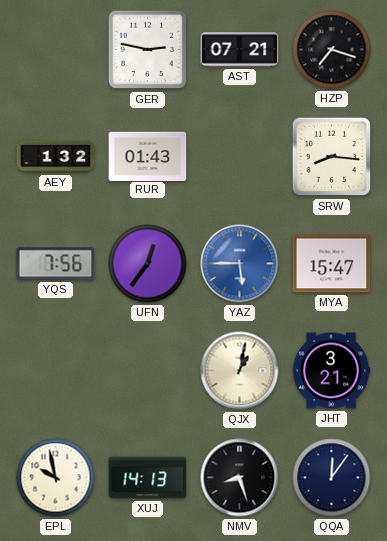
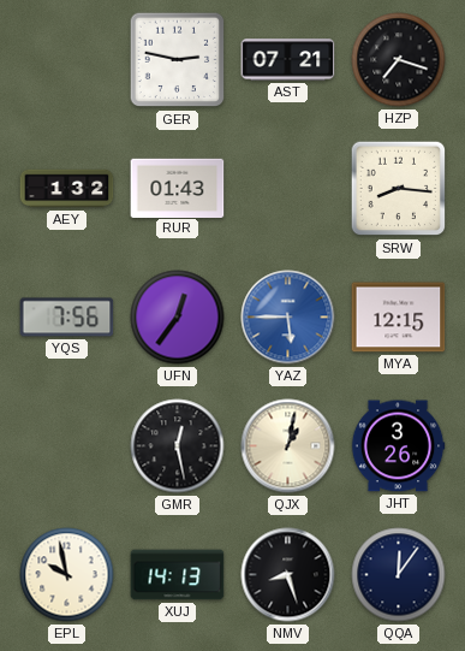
MYA: 15:47 -> 12:15 (399, 318)
GMR: none -> 12:28 (178, 446)
JHT: 3:21 -> 3:26 (398, 446)
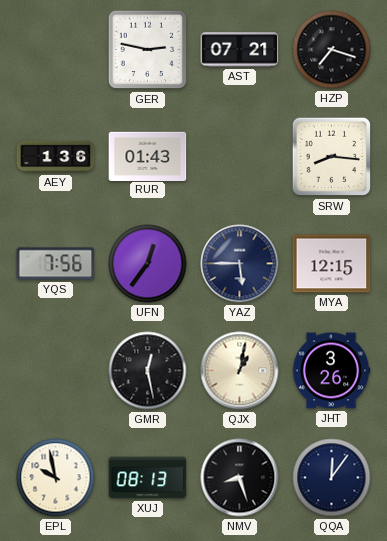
AEY: 1:32 -> 1:36 (56, 157)
YAZ dial: blue -> navy (240, 264)
XUJ: 14:13 -> 08:13 (148, 478)
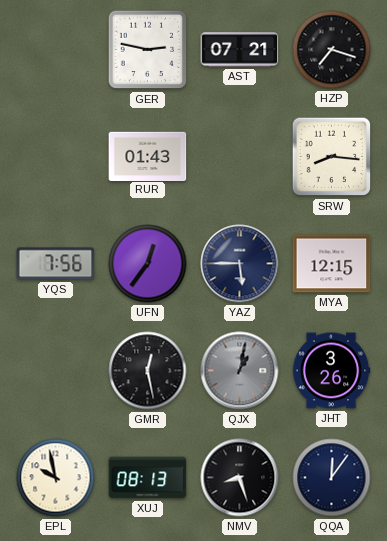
AEY: 1:36 -> none (56, 157)
QJX dial: cream -> grey (240, 371)
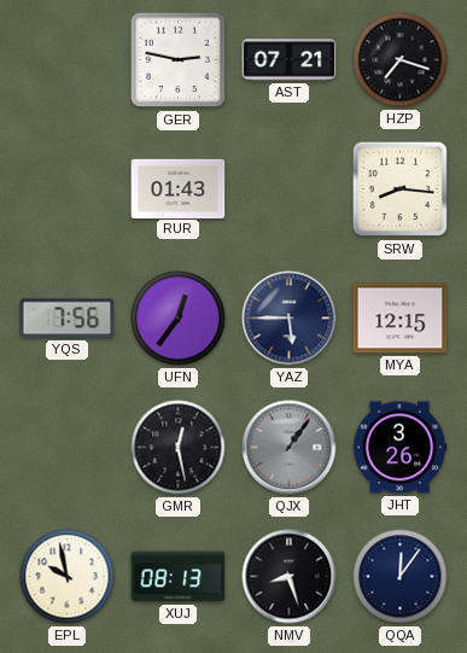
QJX: 1:02 -> 1:06 (290, 448)
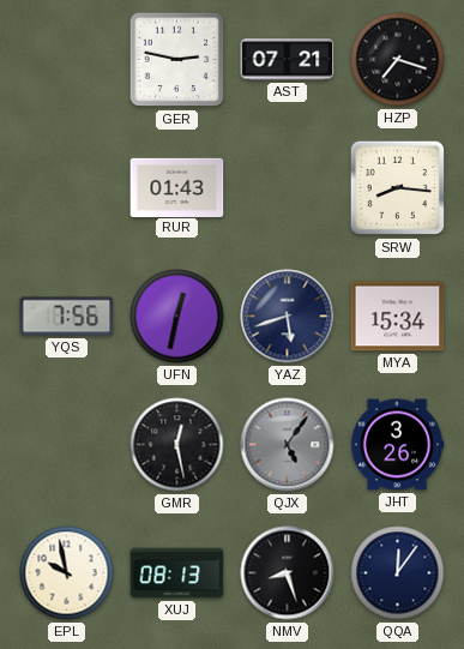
UFN: 12:36 -> 12:32 (177, 317)
YAZ: 5:45 -> 5:42 (288, 317)
MYA: 12:15 -> 15:34 (398, 317)
QJX: 1:06 -> 5:06 (288, 445)
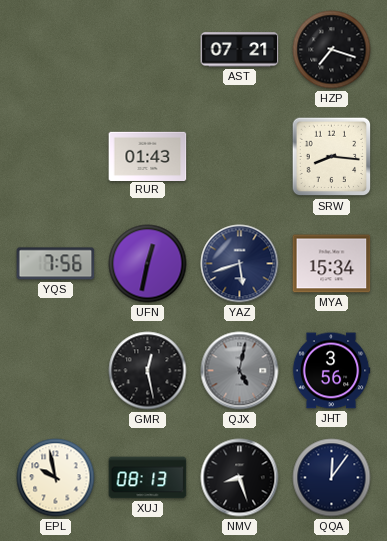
GER: 2:47 -> none (177, 60)
QJX: 5:06 -> 5:02 (240, 371)
JHT: 3:26 -> 3:56 (331, 371)
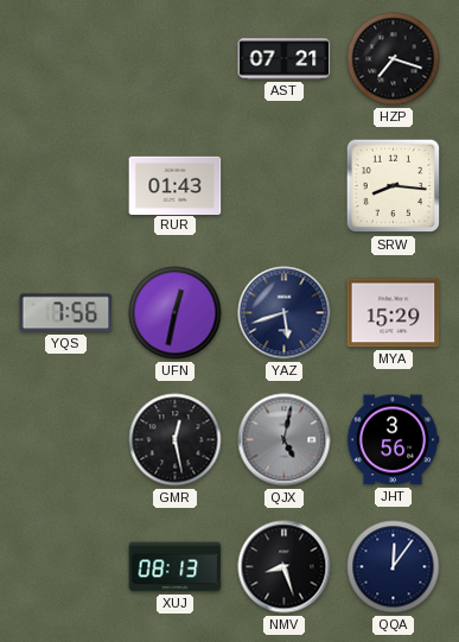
MYA: 15:34 -> 15:29 (394, 313)
EPL: 9:58 -> none (56, 478)
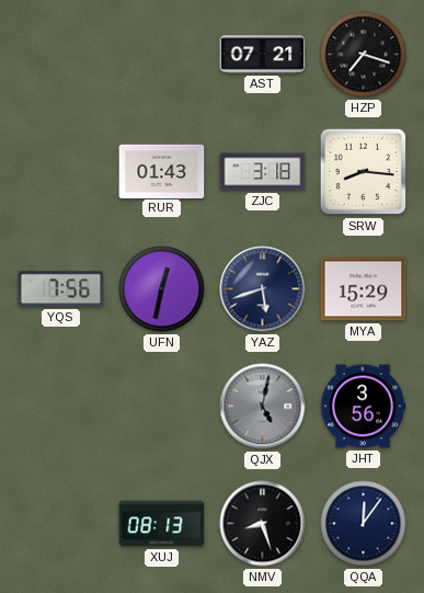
ZJC: none -> 3:18 (263, 172)
GMR: 12:28 -> none (176, 440)
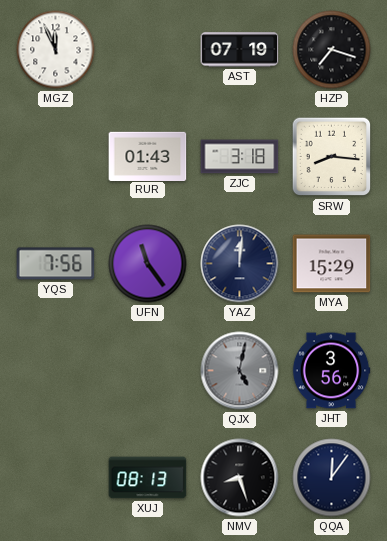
MGZ: none -> 11:56 (56, 50)
AST: 07:21 -> 07:19 (240, 50)
UFN: 12:32 -> 11:24 (148, 264)
YAZ: 5:42 -> 12:01 (240, 264)
